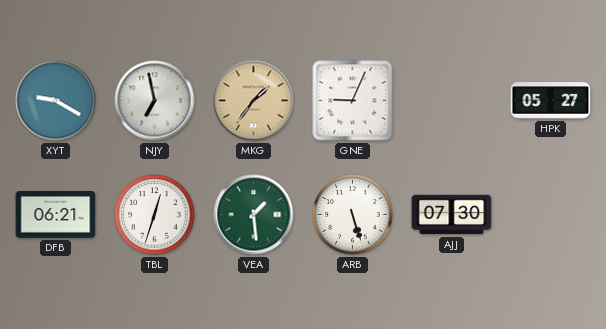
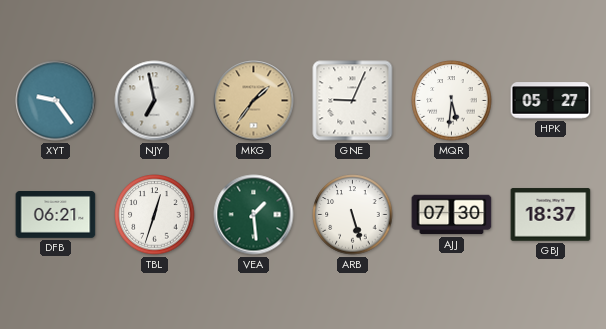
XYT: 9:20 -> 9:24 (56, 101)
MQR: none -> 5:31 (452, 101)
GBJ: none -> 18:37 (551, 215)
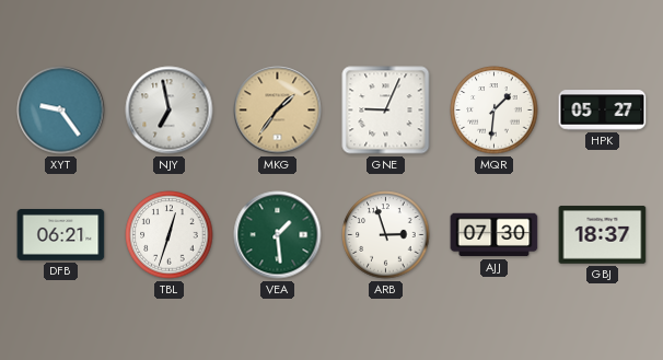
MQR: 5:31 -> 1:31 (495, 111)
ARB: 5:27 -> 2:57 (386, 235)
